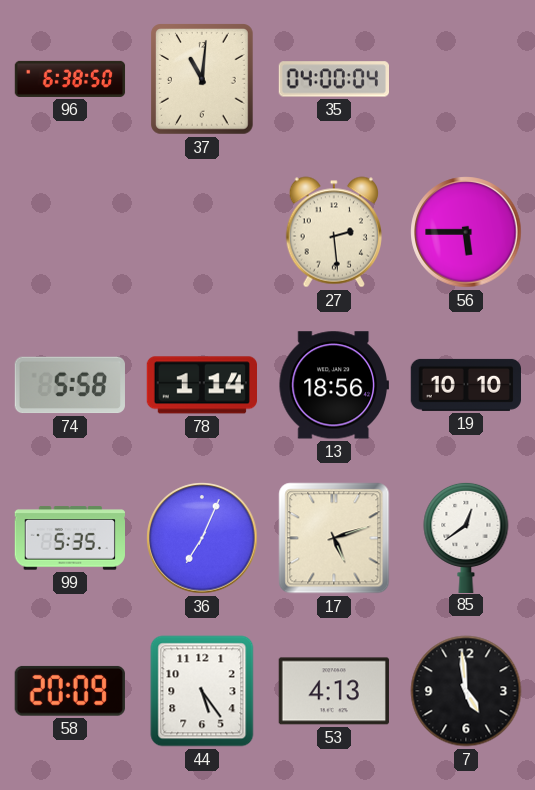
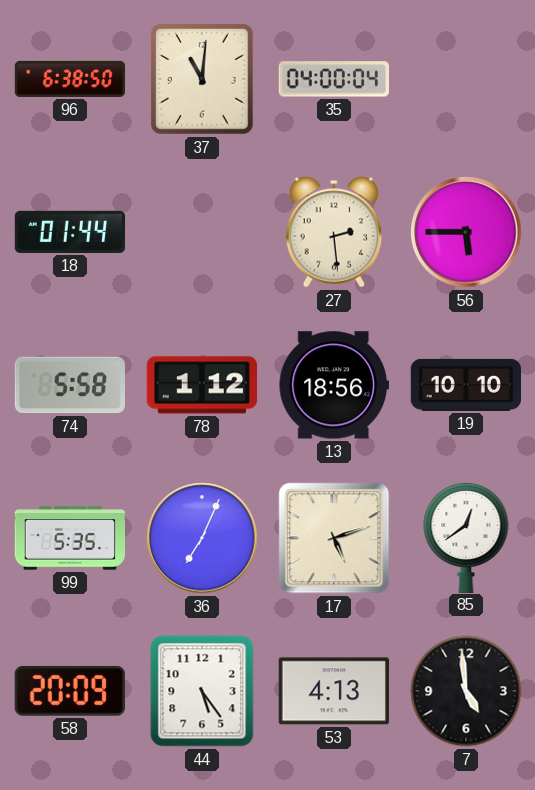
18: none -> 01:44 (69, 232)
78: 1:14 -> 1:12 (201, 385)
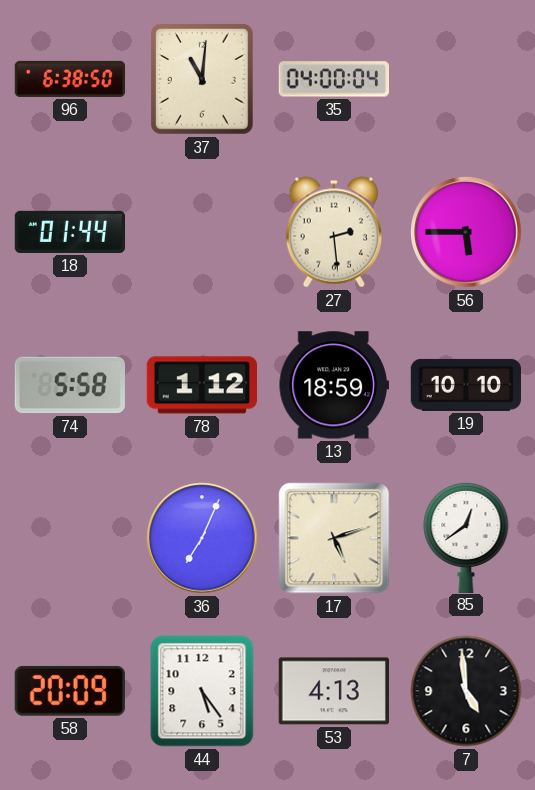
13: 18:56 -> 18:59 (334, 385)
99: 5:35 -> none (69, 538)
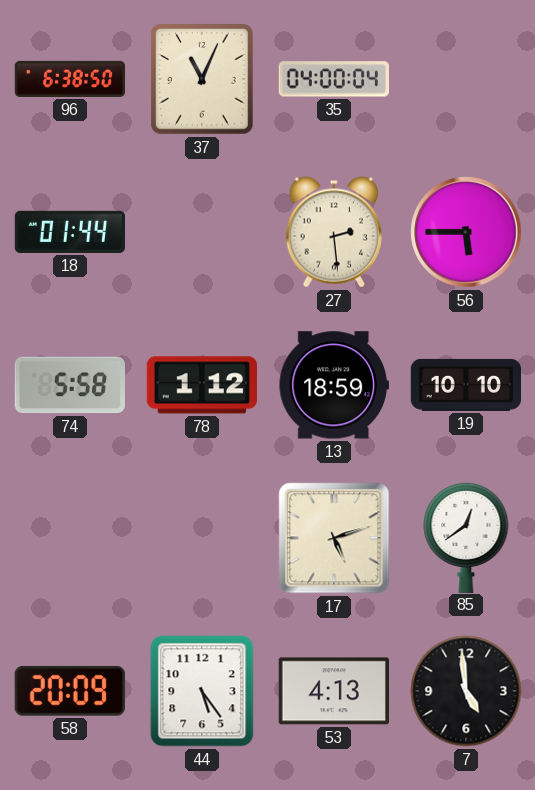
37: 11:01 -> 11:04 (203, 80)
36: 7:04 -> none (202, 538)
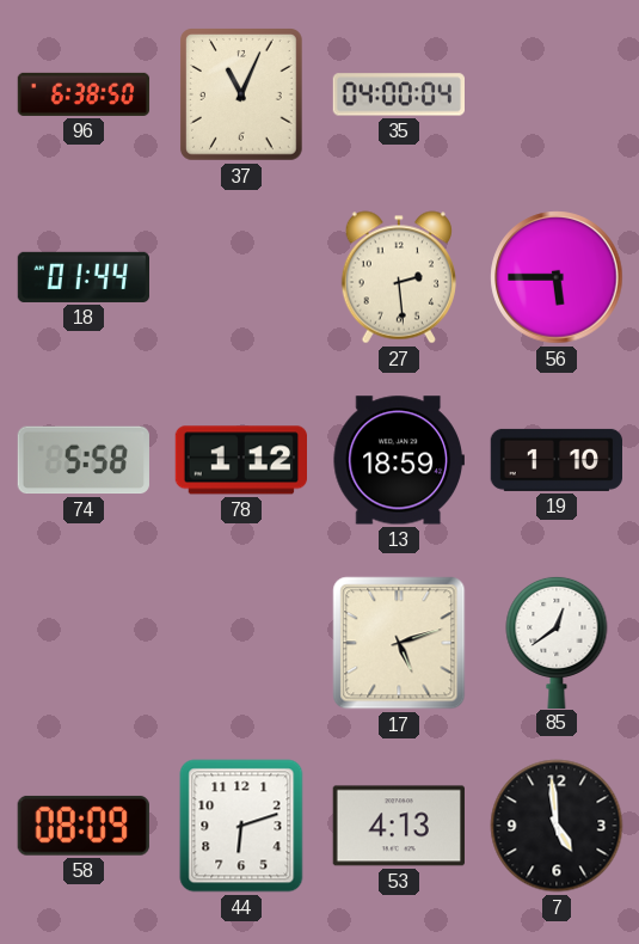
19: 10:10 -> 1:10 (555, 460)
58: 20:09 -> 08:09 (84, 826)
44: 5:24 -> 6:12 (241, 826)
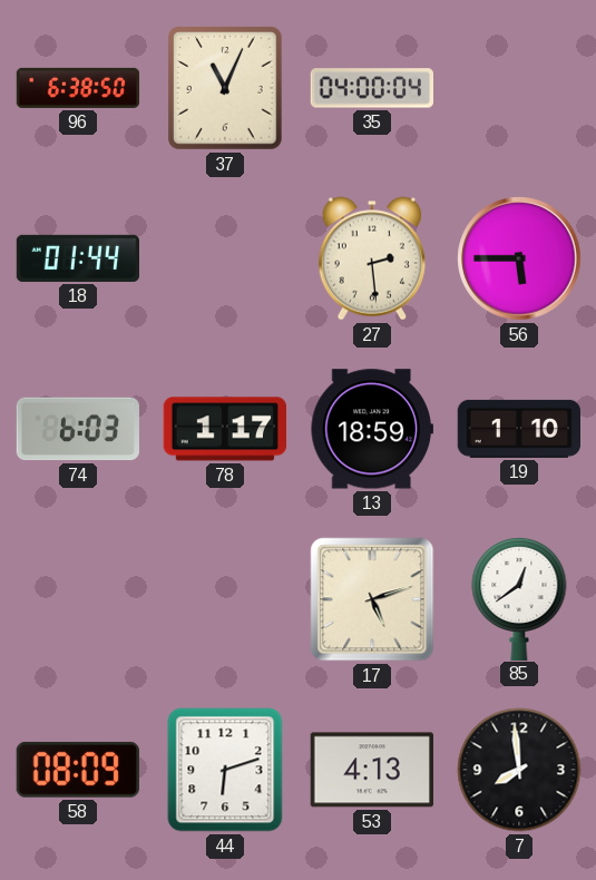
74: 5:58 -> 6:03 (78, 429)
78: 1:12 -> 1:17 (224, 429)
7: 4:59 -> 7:59 (519, 770)
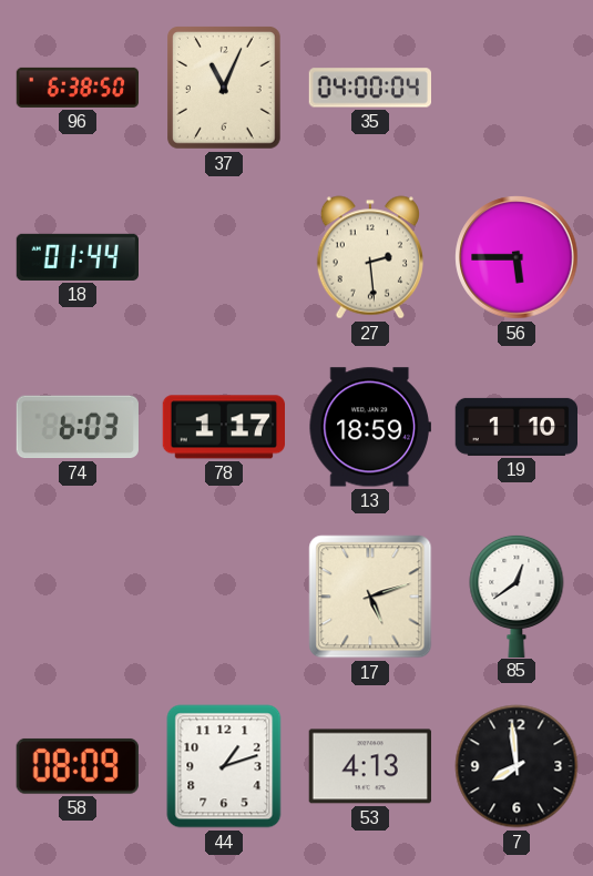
44: 6:12 -> 1:12 (224, 766)
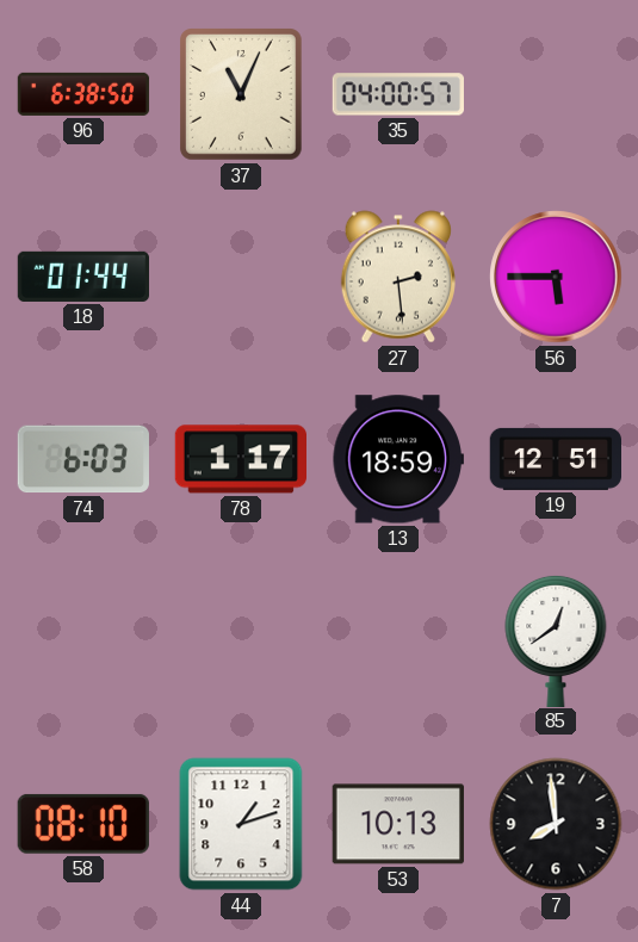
35: 04:00:04 -> 04:00:57 (397, 94)
19: 1:10 -> 12:51 (555, 459)
17: 5:12 -> none (370, 597)
58: 08:09 -> 08:10 (83, 824)
53: 4:13 -> 10:13 (398, 824)
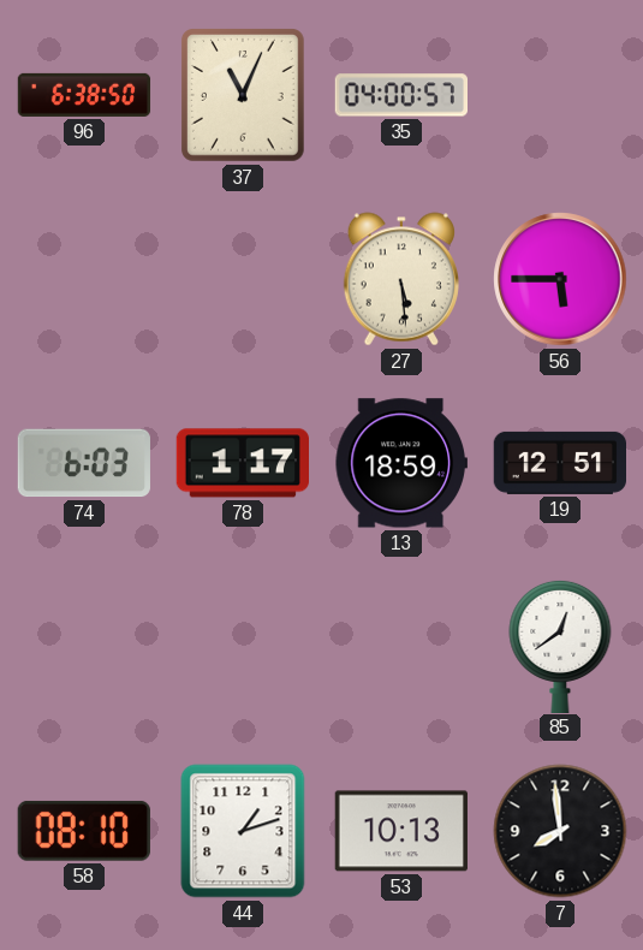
18: 01:44 -> none (82, 277)
27: 2:29 -> 5:29 (401, 279)
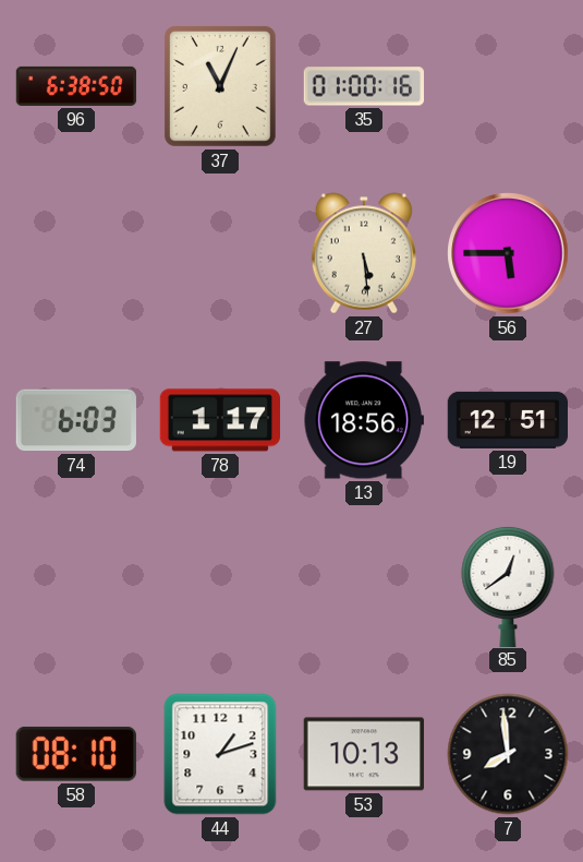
35: 04:00 -> 01:00 (363, 86)
13: 18:59 -> 18:56 (364, 420)
